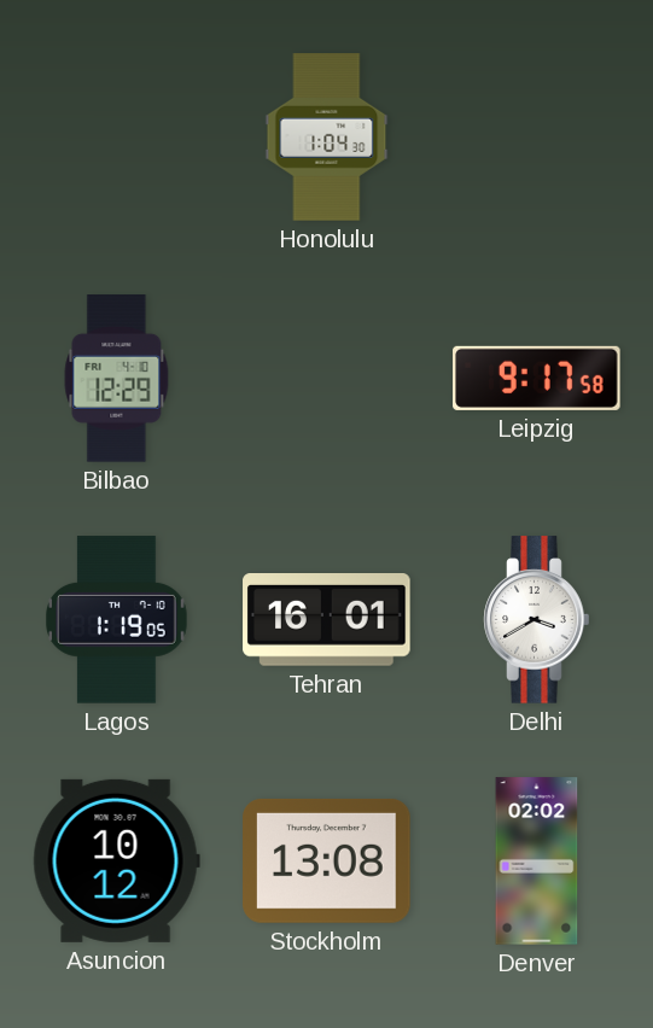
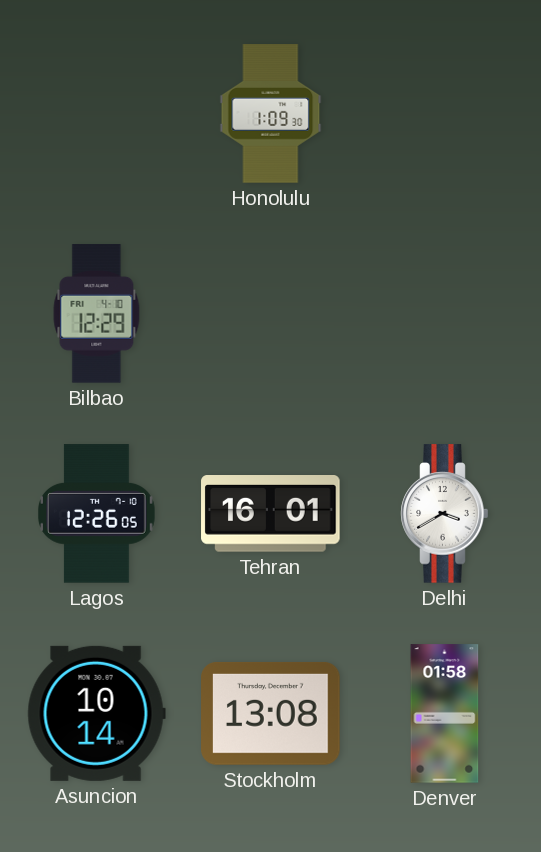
Honolulu: 1:04 -> 1:09 (271, 114)
Leipzig: 9:17 -> none (537, 378)
Lagos: 1:19 -> 12:26 (97, 514)
Asuncion: 10:12 -> 10:14 (96, 713)
Denver: 02:02 -> 01:58 (445, 714)
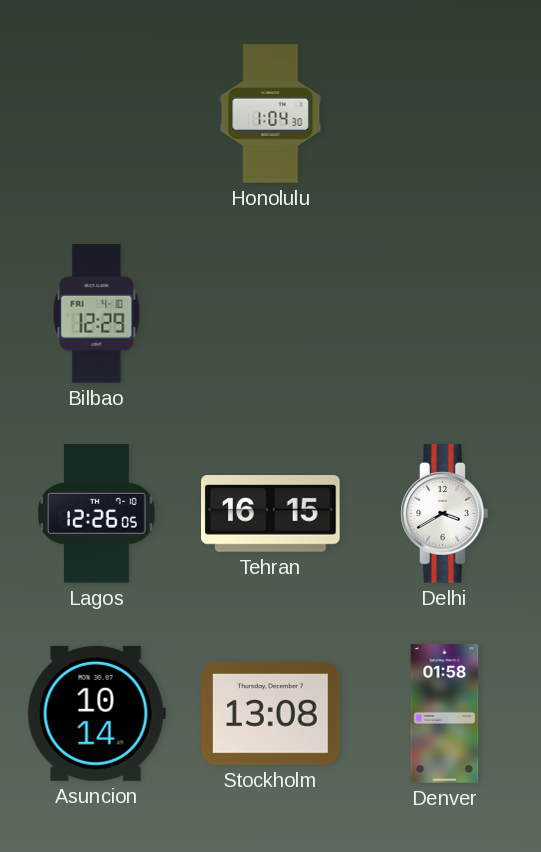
Honolulu: 1:09 -> 1:04 (271, 114)
Tehran: 16:01 -> 16:15 (271, 514)
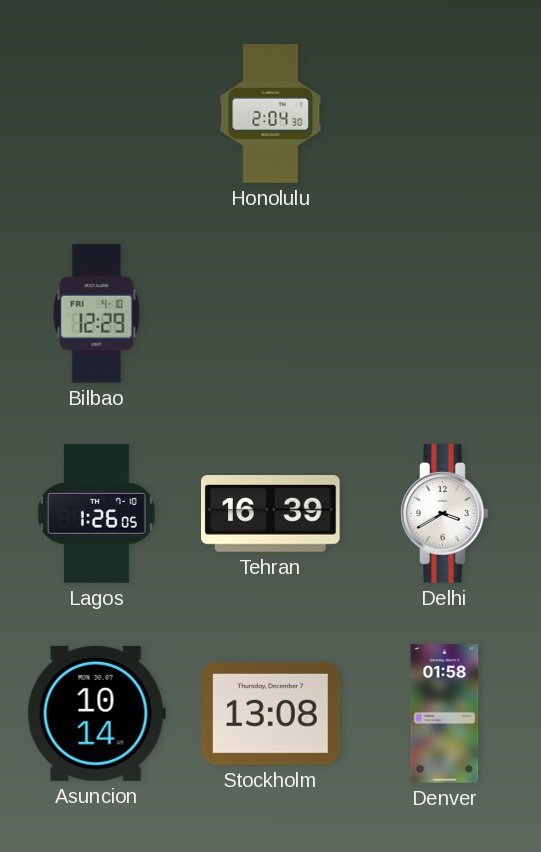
Honolulu: 1:04 -> 2:04 (271, 114)
Lagos: 12:26 -> 1:26 (97, 514)
Tehran: 16:15 -> 16:39 (271, 514)
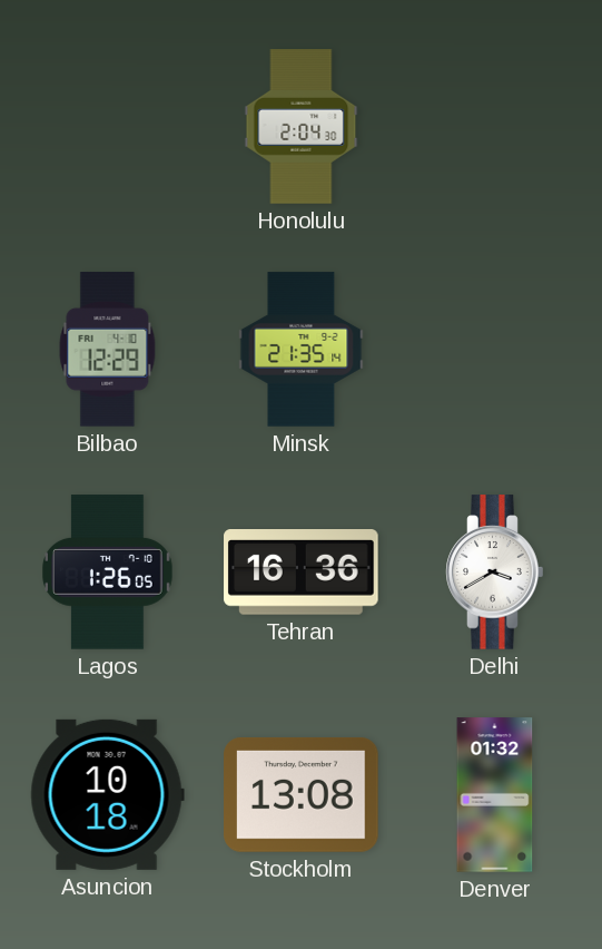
Minsk: none -> 21:35 (302, 350)
Tehran: 16:39 -> 16:36 (302, 573)
Asuncion: 10:14 -> 10:18 (107, 794)
Denver: 01:58 -> 01:32 (495, 795)
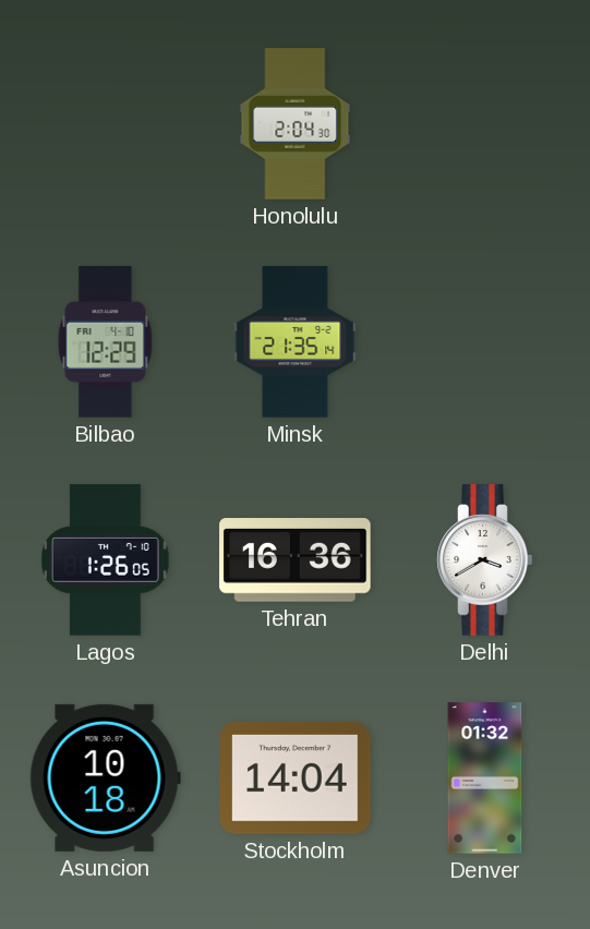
Stockholm: 13:08 -> 14:04 (296, 777)
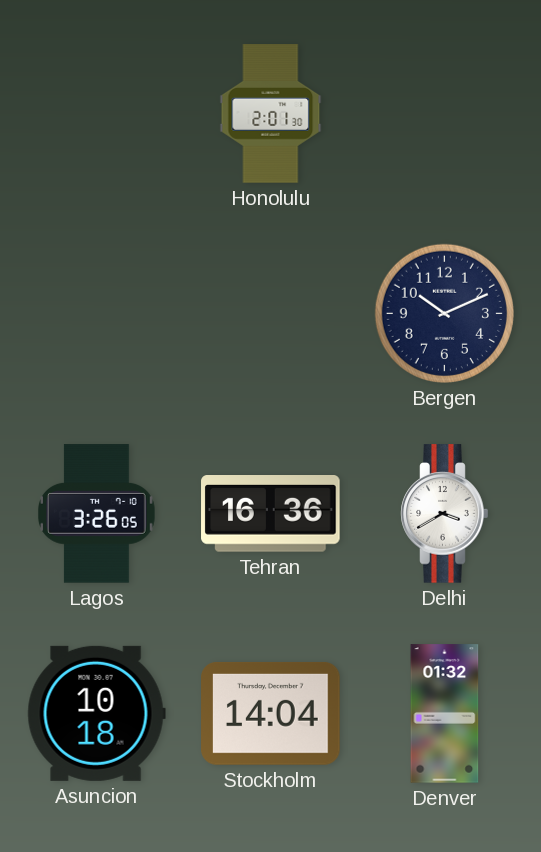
Honolulu: 2:04 -> 2:01 (271, 114)
Bilbao: 12:29 -> none (106, 342)
Minsk: 21:35 -> none (296, 342)
Bergen: none -> 10:11 (444, 313)
Lagos: 1:26 -> 3:26 (97, 514)
